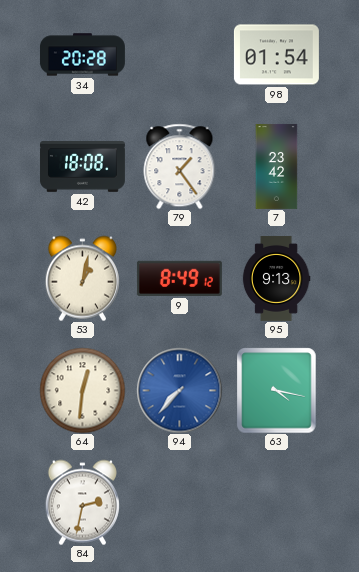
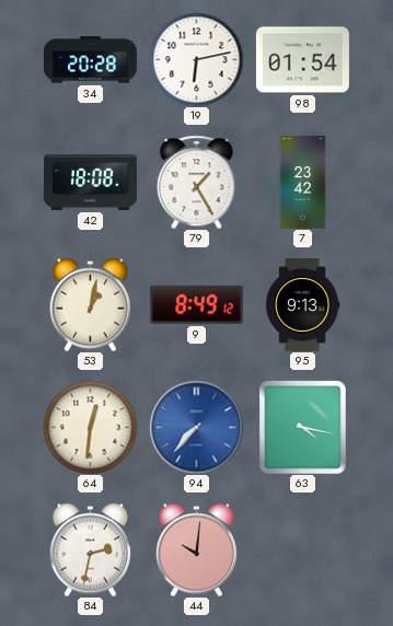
19: none -> 6:13 (196, 59)
79: 1:24 -> 1:25 (197, 182)
44: none -> 10:01 (196, 549)
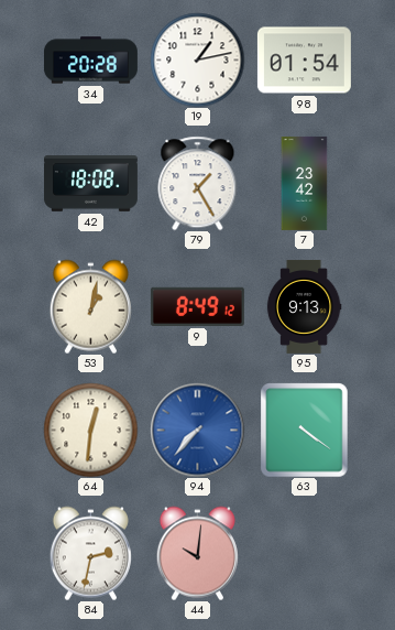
19: 6:13 -> 1:13 (197, 59)
63: 4:17 -> 4:21 (305, 430)
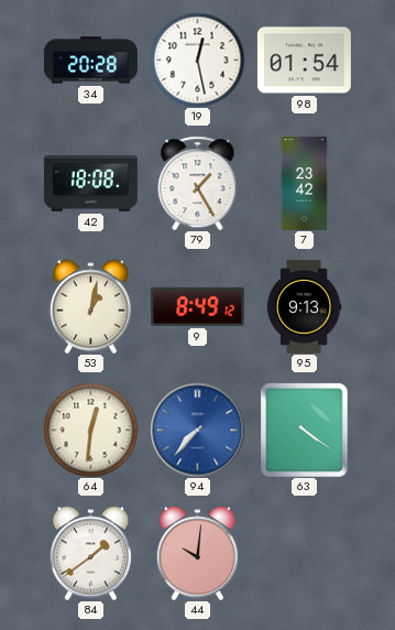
19: 1:13 -> 12:28 (197, 59)
84: 2:32 -> 1:39 (90, 553)
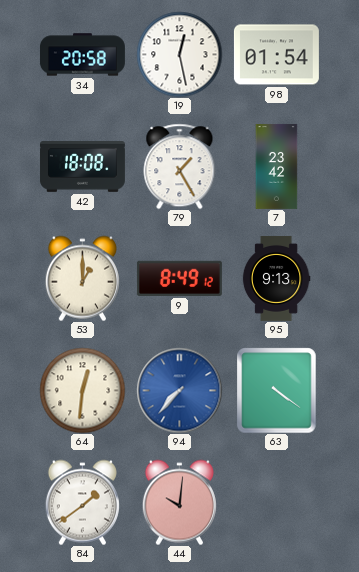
34: 20:28 -> 20:58 (82, 55)
53: 1:02 -> 1:00 (82, 278)
